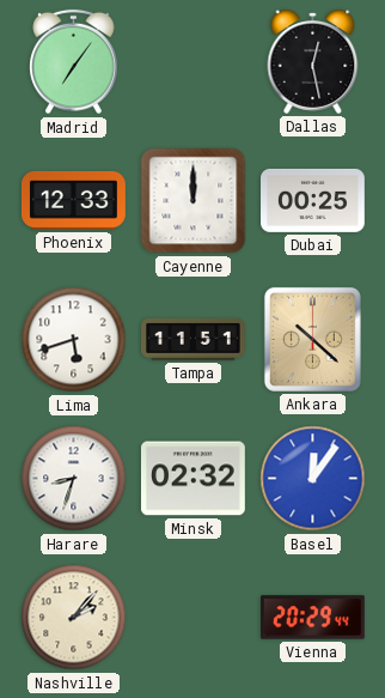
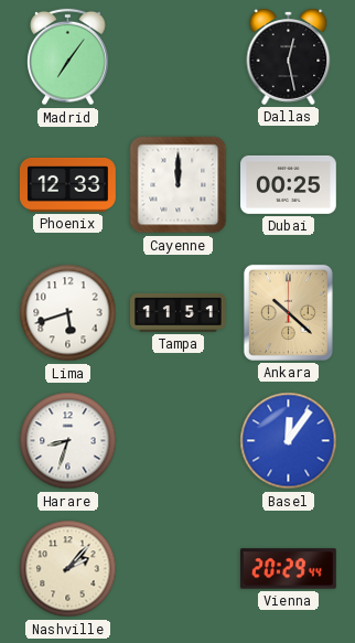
Minsk: 02:32 -> none (192, 479)
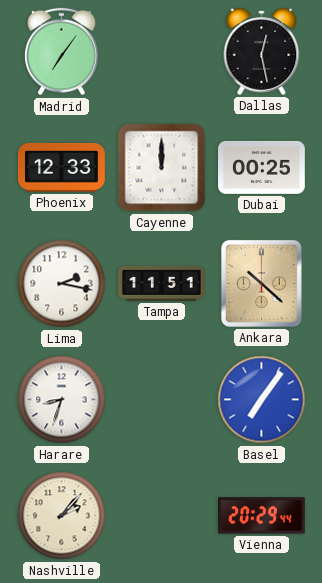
Lima: 5:42 -> 2:17 (62, 284)
Basel: 12:06 -> 7:06 (262, 400)
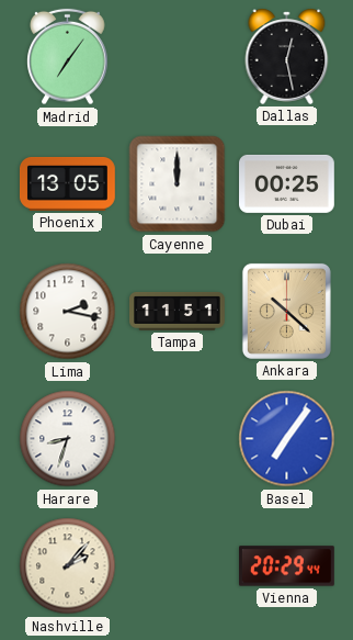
Phoenix: 12:33 -> 13:05 (67, 183)
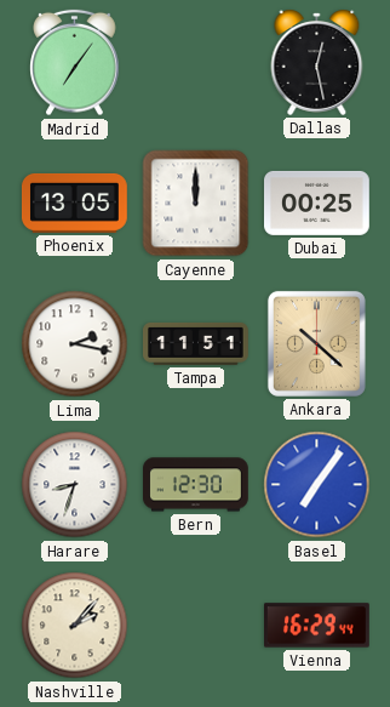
Bern: none -> 12:30 (196, 485)
Vienna: 20:29 -> 16:29 (317, 626)
